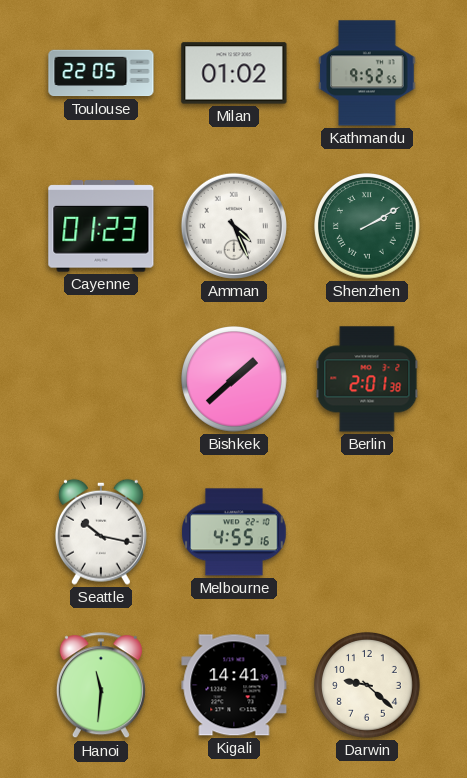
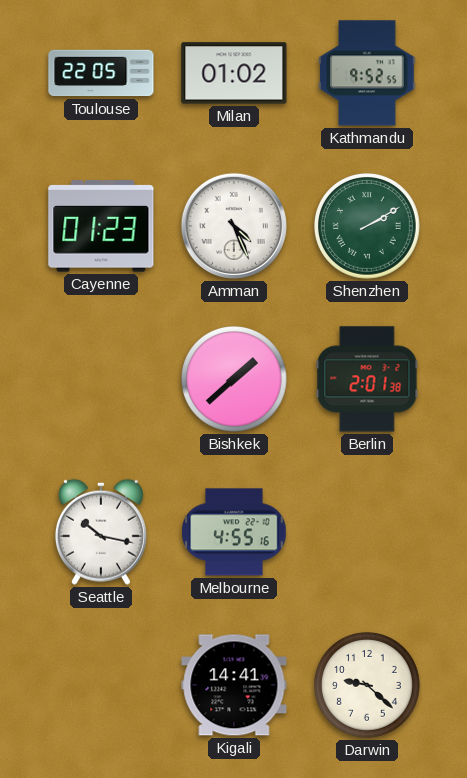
Hanoi: 11:31 -> none (101, 686)
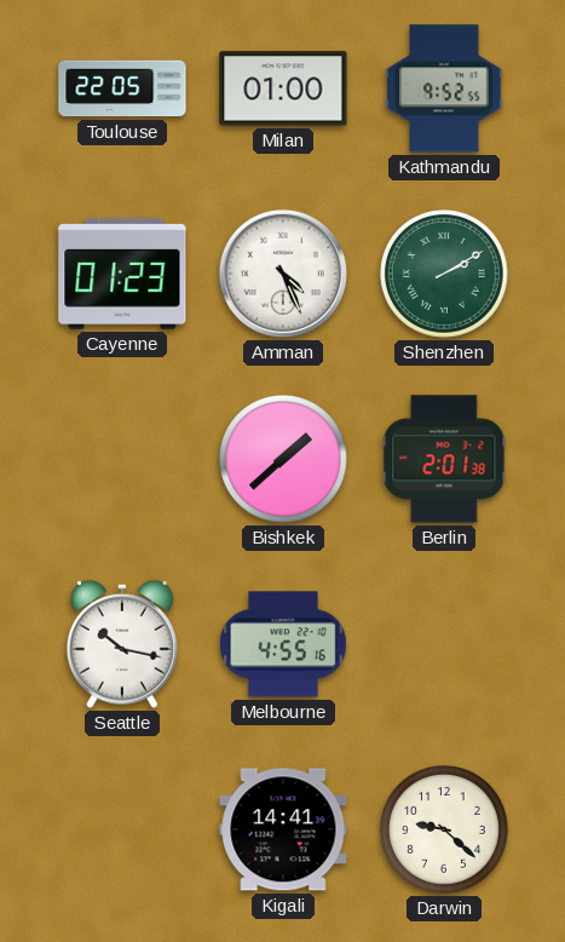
Milan: 01:02 -> 01:00 (283, 88)
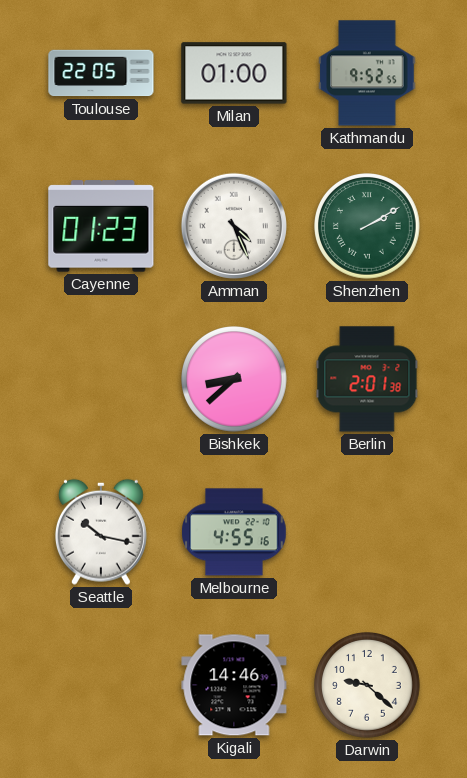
Bishkek: 1:38 -> 8:38 (235, 380)
Kigali: 14:41 -> 14:46 (234, 685)
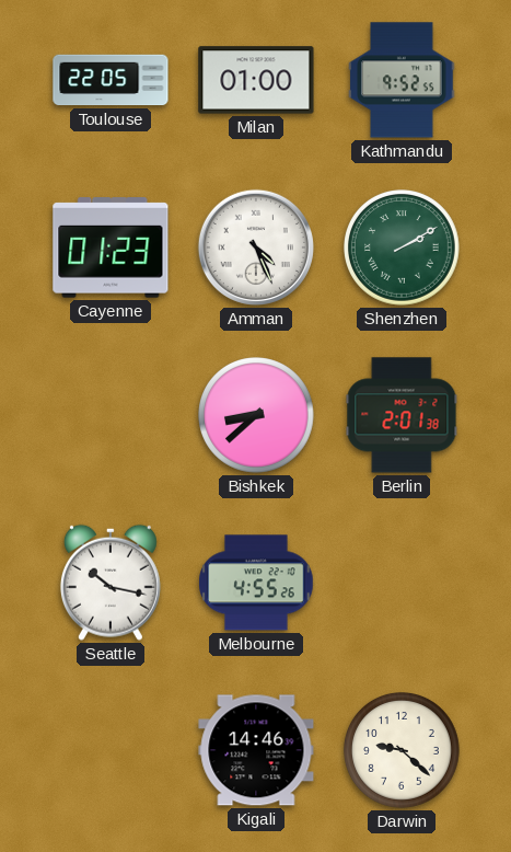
Melbourne: 4:55:16 -> 4:55:26 (256, 583)
